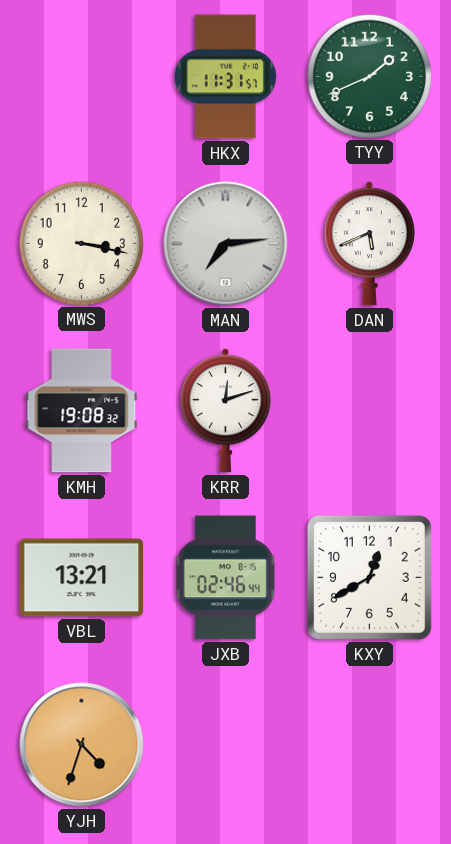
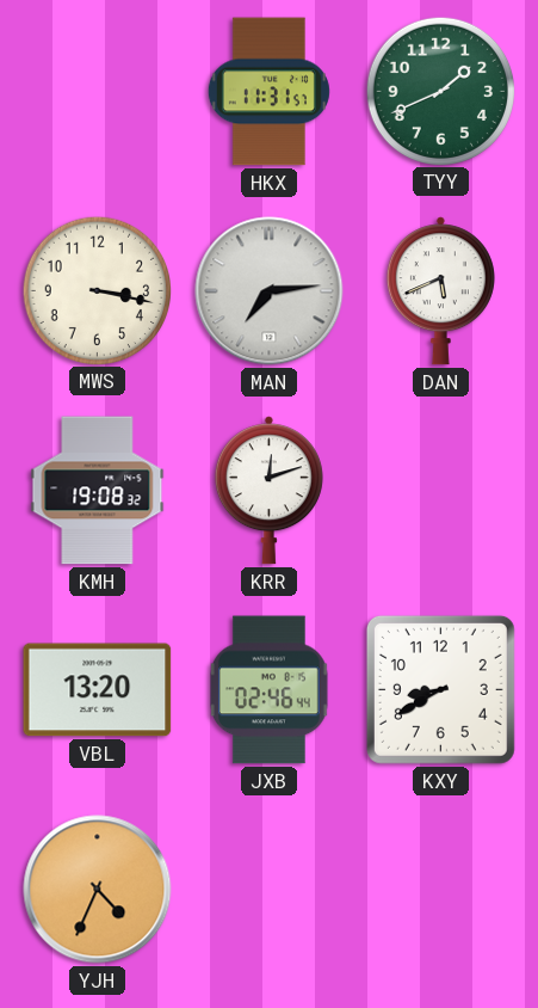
VBL: 13:21 -> 13:20 (98, 690)
KXY: 12:40 -> 8:40 (440, 689)
YJH: 4:33 -> 4:34 (98, 890)
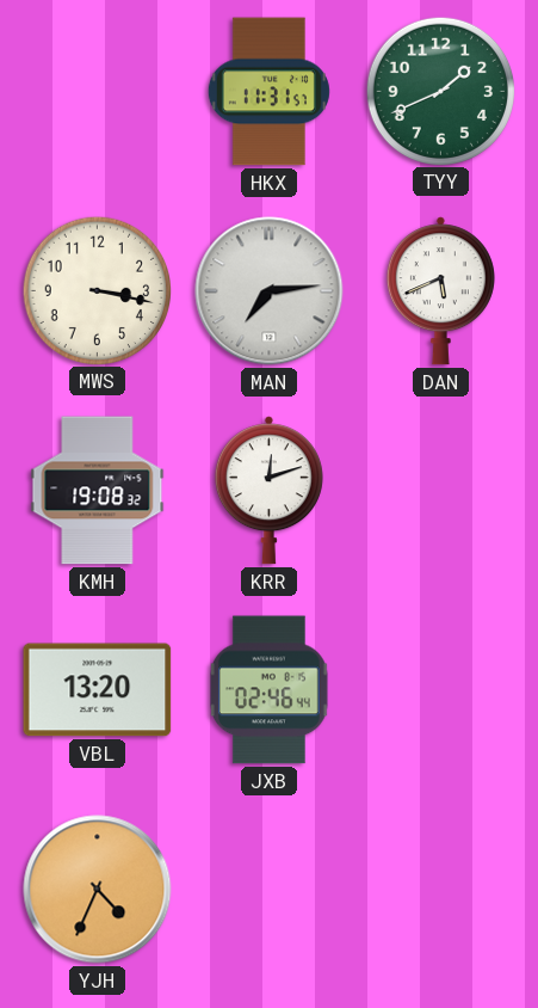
KXY: 8:40 -> none (440, 689)
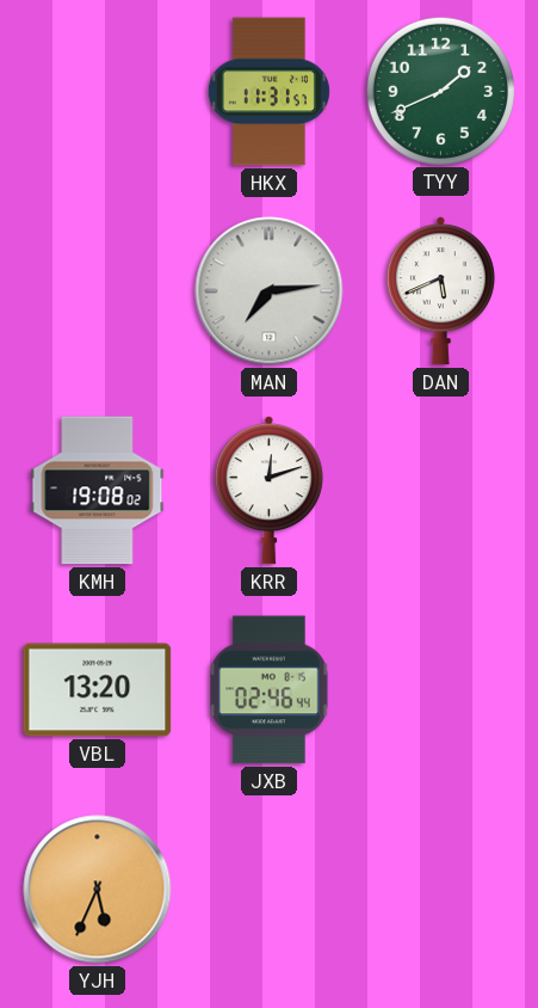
MWS: 3:17 -> none (97, 290)
KMH: 19:08:32 -> 19:08:02 (98, 491)
YJH: 4:34 -> 5:34 (98, 890)
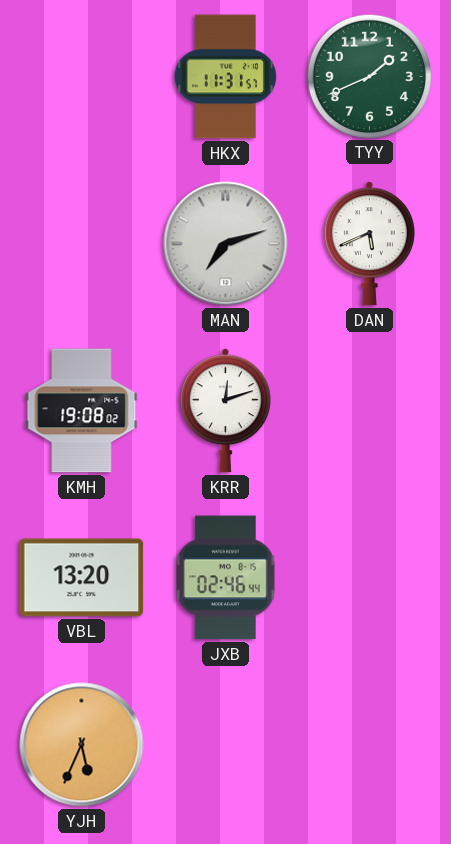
MAN: 7:14 -> 7:12 (226, 244)
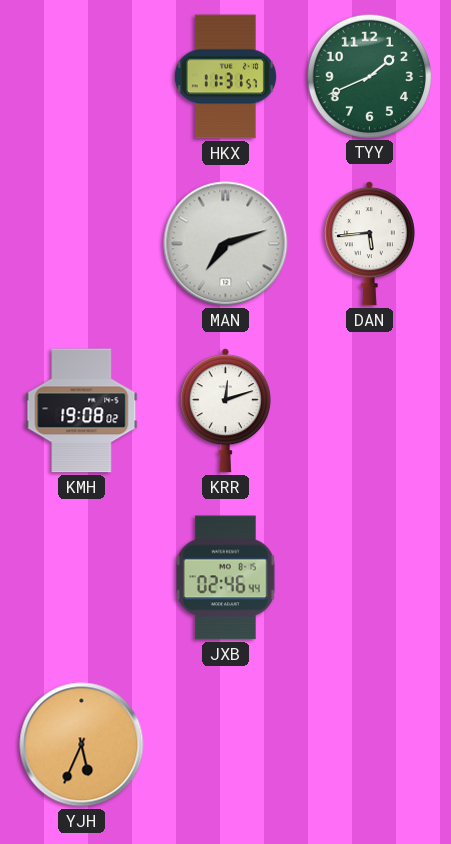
DAN: 5:41 -> 5:44 (369, 244)
VBL: 13:20 -> none (82, 578)
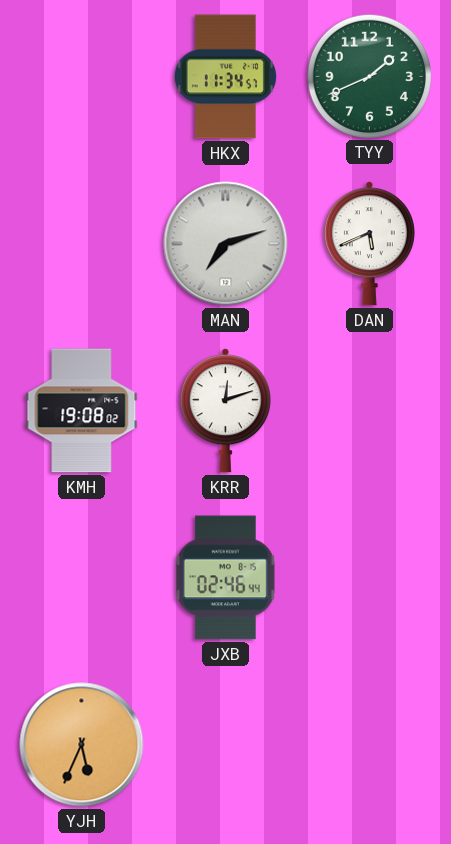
HKX: 11:31 -> 11:34 (225, 77)
DAN: 5:44 -> 5:41 (369, 244)
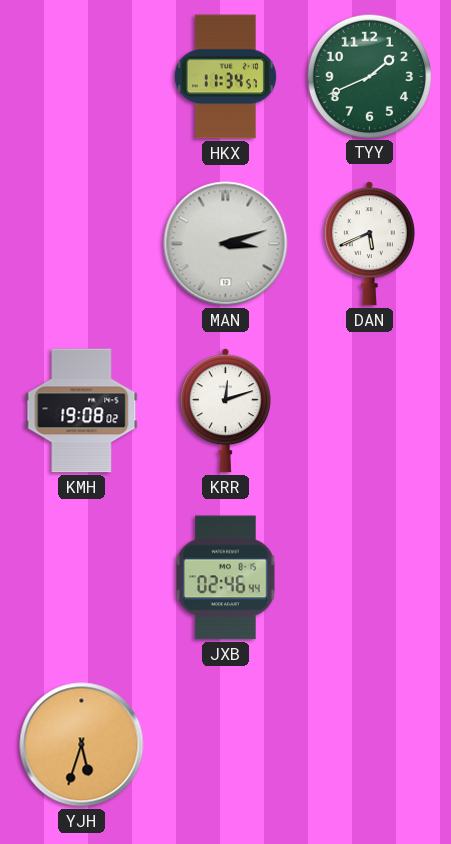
MAN: 7:12 -> 3:12 (226, 244)
YJH: 5:34 -> 5:33 (82, 745)
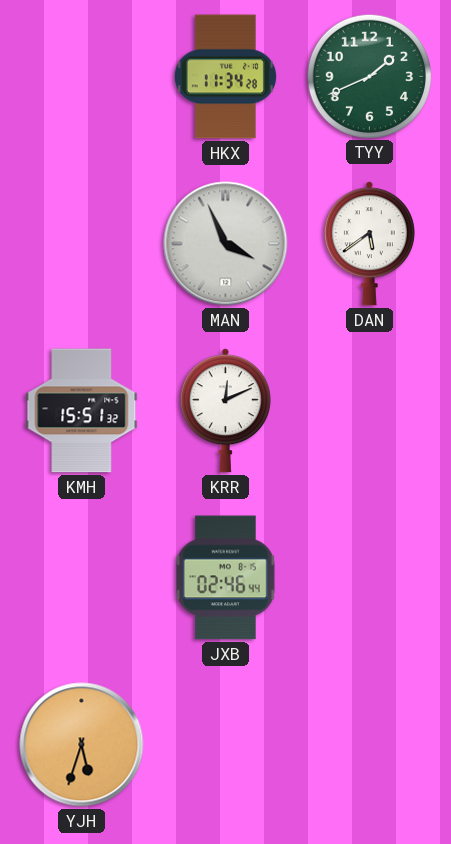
HKX: 11:34:57 -> 11:34:28 (225, 77)
MAN: 3:12 -> 3:56 (226, 244)
DAN: 5:41 -> 5:39 (369, 244)
KMH: 19:08 -> 15:51 (82, 411)
KRR: 12:12 -> 12:11 (225, 411)
